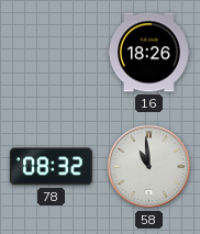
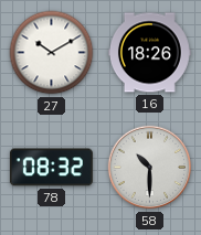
27: none -> 10:10 (52, 53)
58: 10:59 -> 10:30 (150, 168)
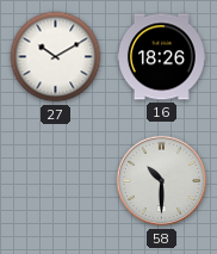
78: 08:32 -> none (51, 168)
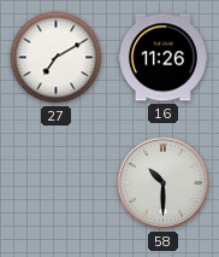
27: 10:10 -> 7:10 (57, 58)
16: 18:26 -> 11:26 (162, 58)
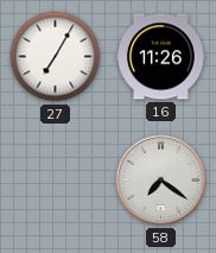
27: 7:10 -> 7:05 (56, 57)
58: 10:30 -> 7:21 (161, 181)
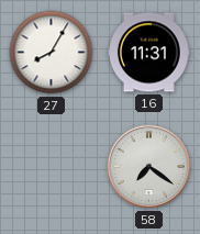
27: 7:05 -> 8:05 (52, 53)
16: 11:26 -> 11:31 (148, 53)
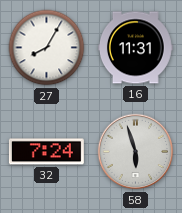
32: none -> 7:24 (46, 152)
58: 7:21 -> 5:57 (136, 152)
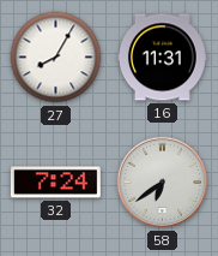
58: 5:57 -> 6:39 (163, 183)
